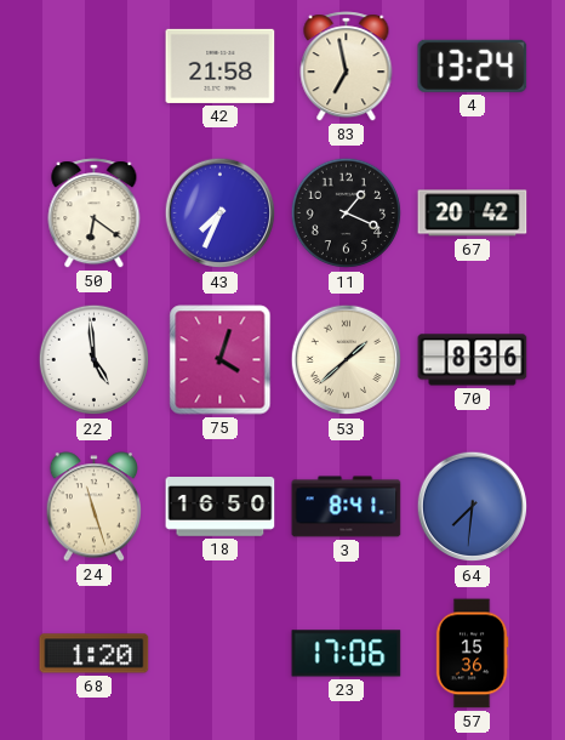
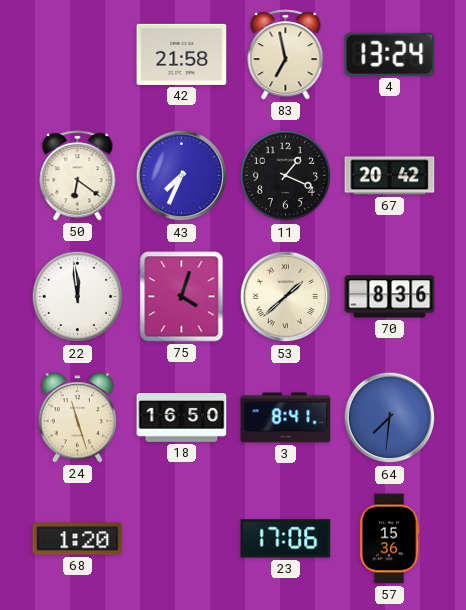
22: 4:59 -> 11:59 (78, 297)
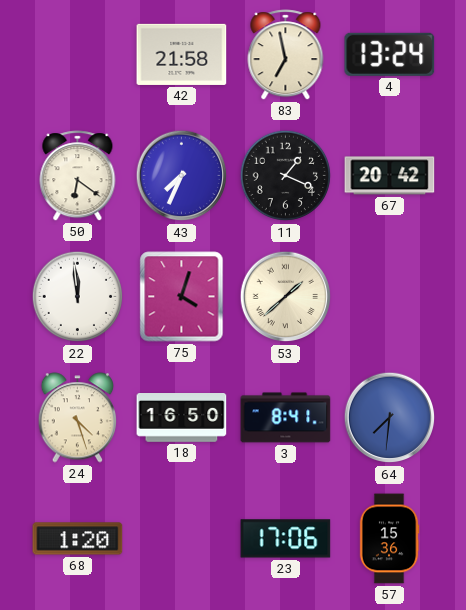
70: 8:36 -> none (390, 297)
24: 11:27 -> 4:27 (78, 418)
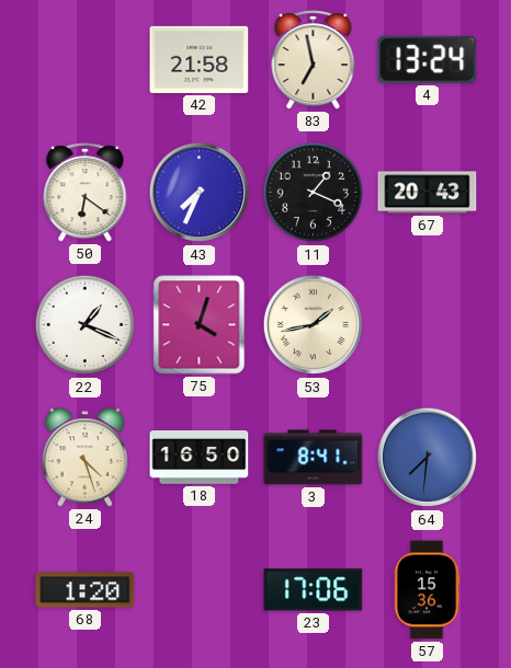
67: 20:42 -> 20:43 (428, 193)
22: 11:59 -> 1:19 (86, 325)
53: 1:38 -> 1:43 (314, 325)
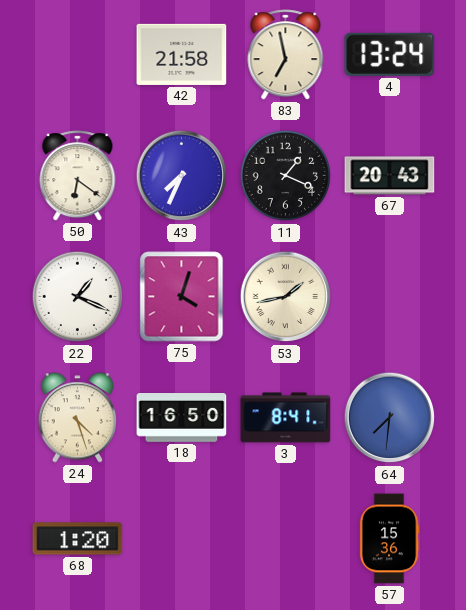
23: 17:06 -> none (314, 590)
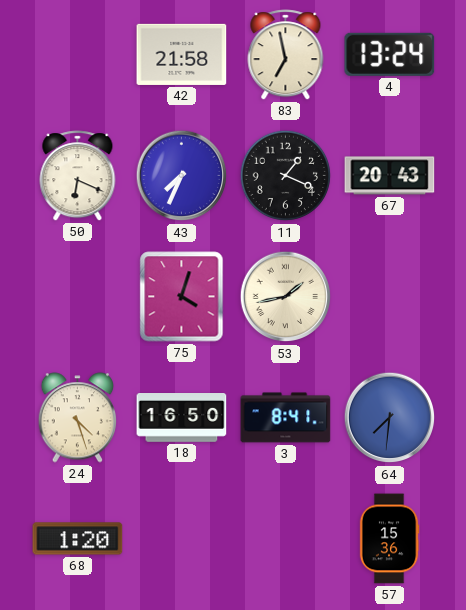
50: 6:21 -> 6:19 (78, 176)
22: 1:19 -> none (78, 297)
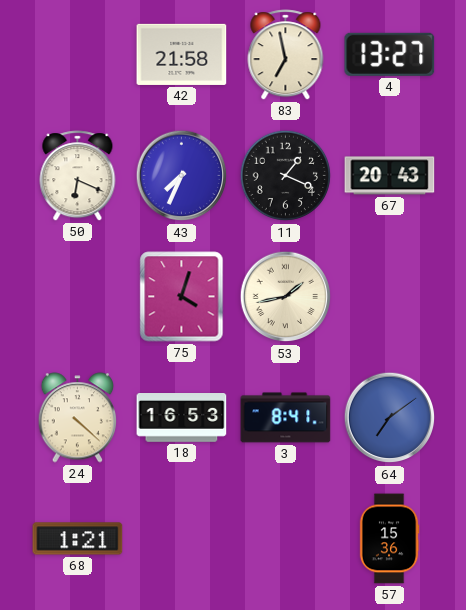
4: 13:24 -> 13:27 (390, 54)
24: 4:27 -> 4:22 (78, 418)
18: 16:50 -> 16:53 (182, 418)
64: 7:31 -> 7:09 (390, 418)
68: 1:20 -> 1:21 (78, 539)
